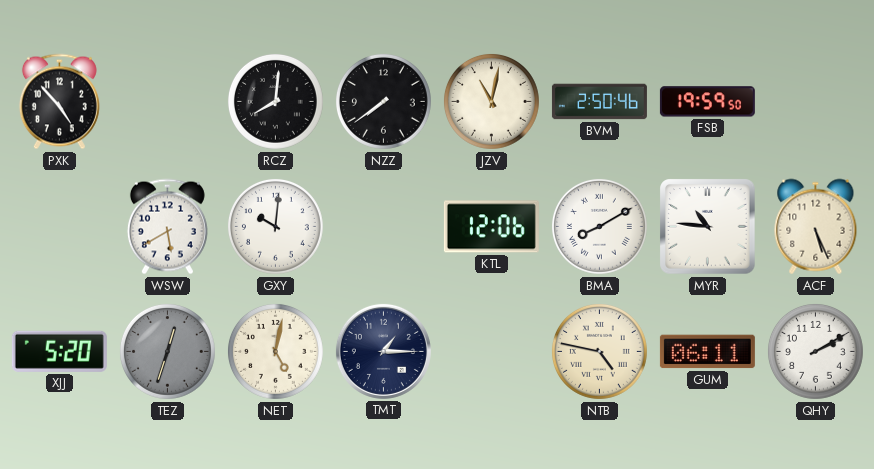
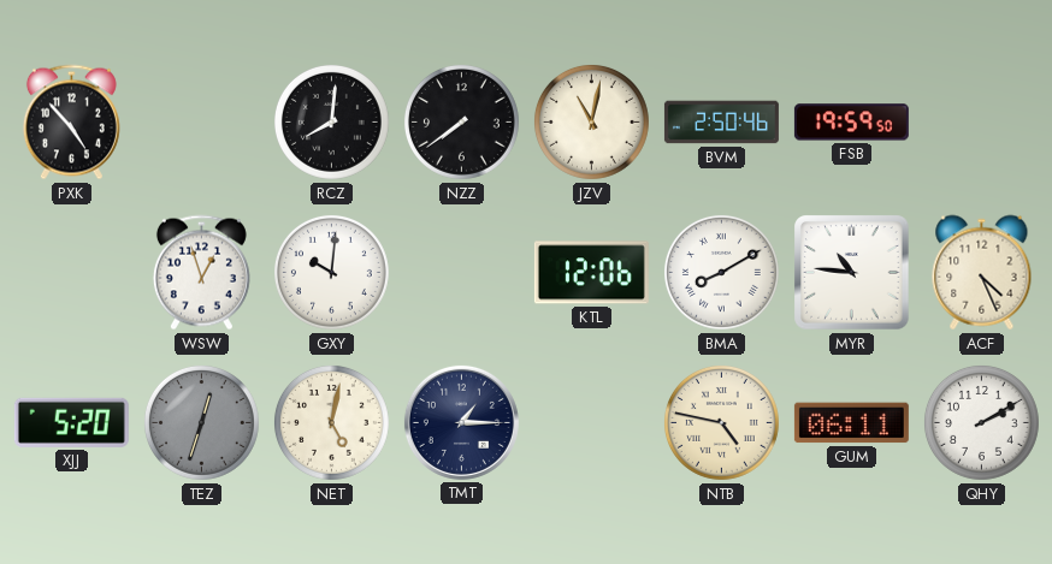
WSW: 5:40 -> 12:57 (201, 273)
ACF: 5:26 -> 4:26 (982, 273)
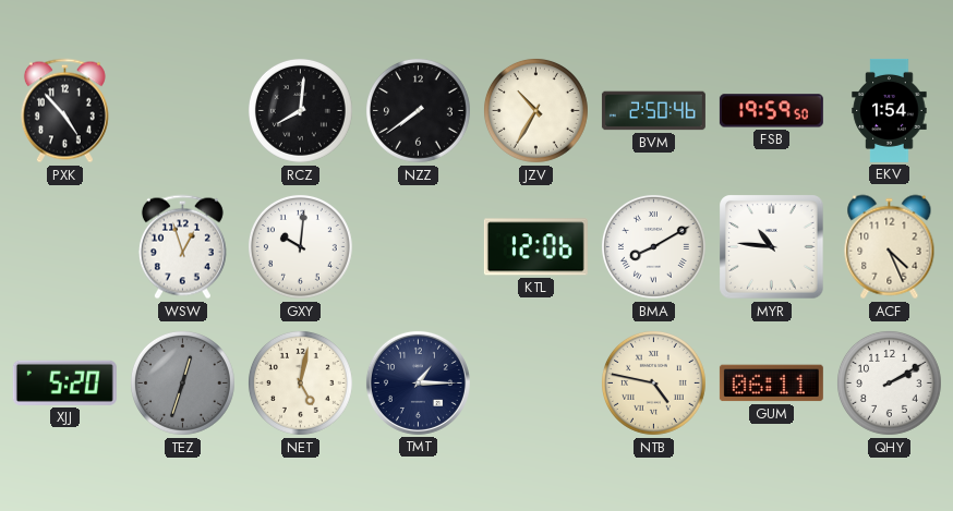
JZV: 11:02 -> 10:35 (535, 110)
EKV: none -> 1:54 (890, 110)
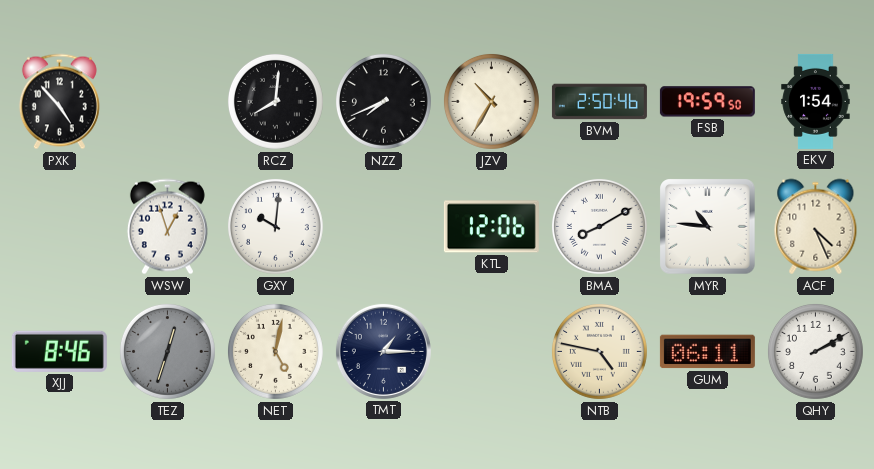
NZZ: 7:39 -> 7:41 (383, 101)
XJJ: 5:20 -> 8:46 (59, 351)
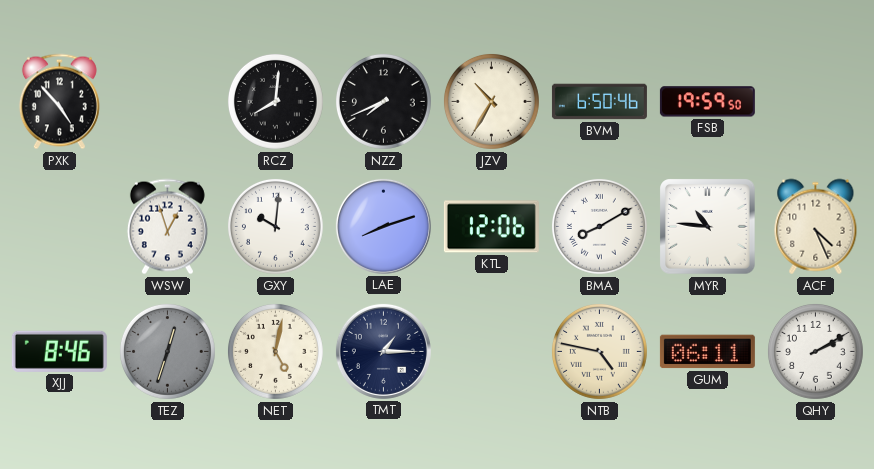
BVM: 2:50 -> 6:50 (599, 102)
EKV: 1:54 -> none (816, 101)
LAE: none -> 8:12 (383, 226)
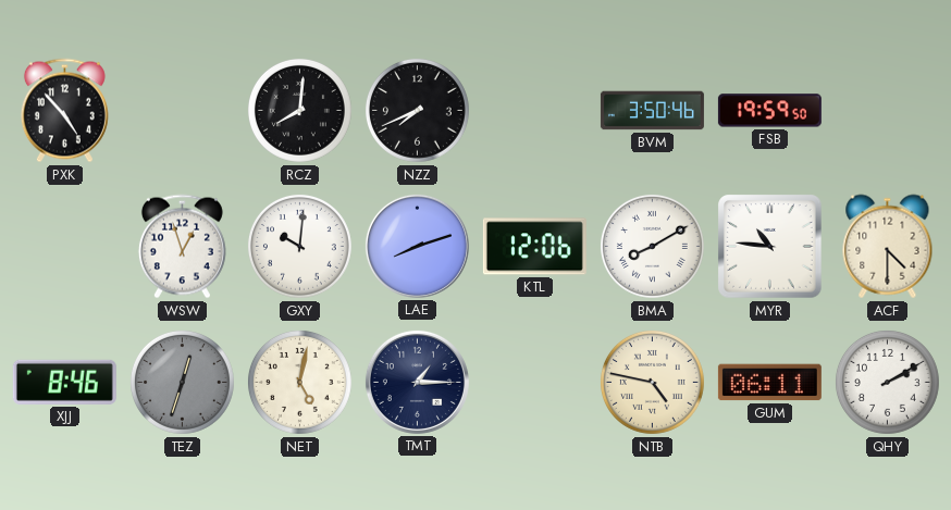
JZV: 10:35 -> none (491, 101)
BVM: 6:50 -> 3:50 (652, 111)
ACF: 4:26 -> 4:30 (888, 247)
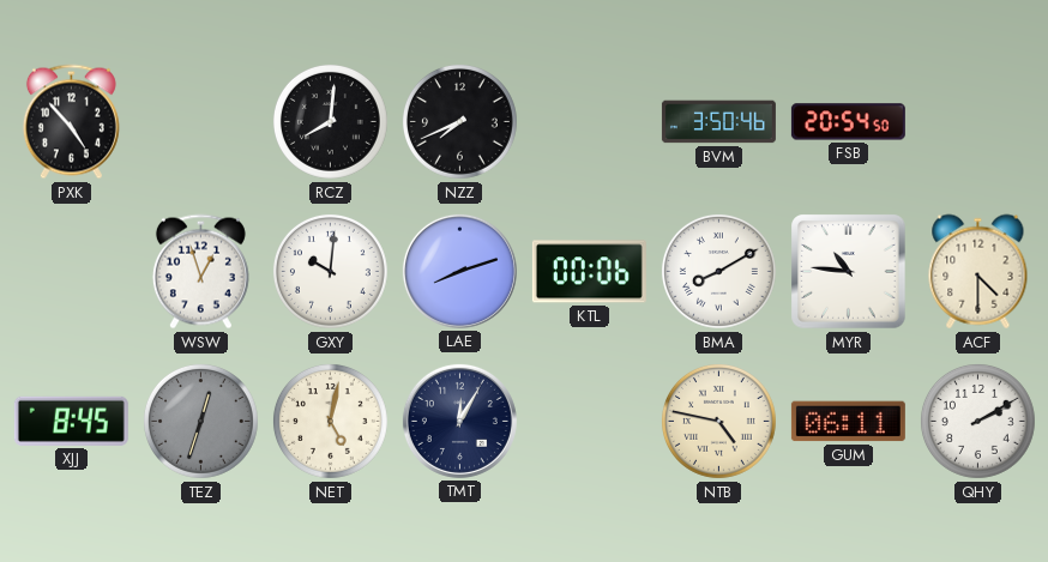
FSB: 19:59 -> 20:54 (848, 122)
KTL: 12:06 -> 00:06 (589, 272)
XJJ: 8:46 -> 8:45 (71, 421)
TMT: 1:15 -> 12:05 (459, 421)
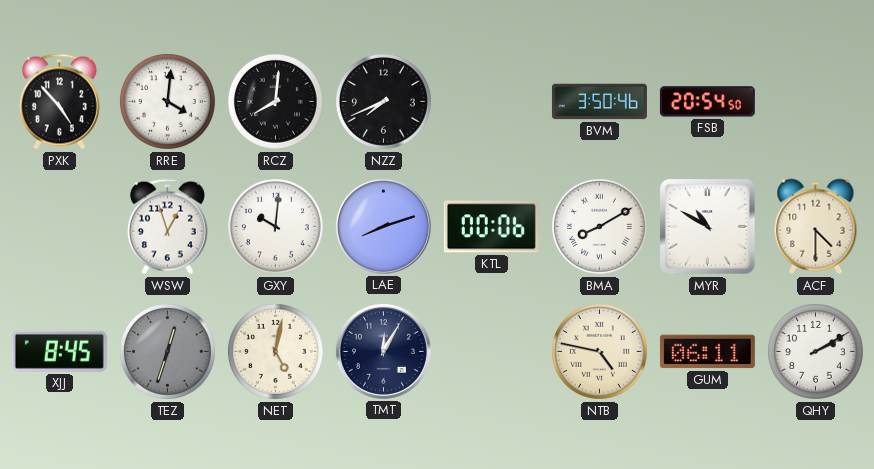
RRE: none -> 4:01 (167, 101)
MYR: 10:46 -> 10:50 (708, 227)
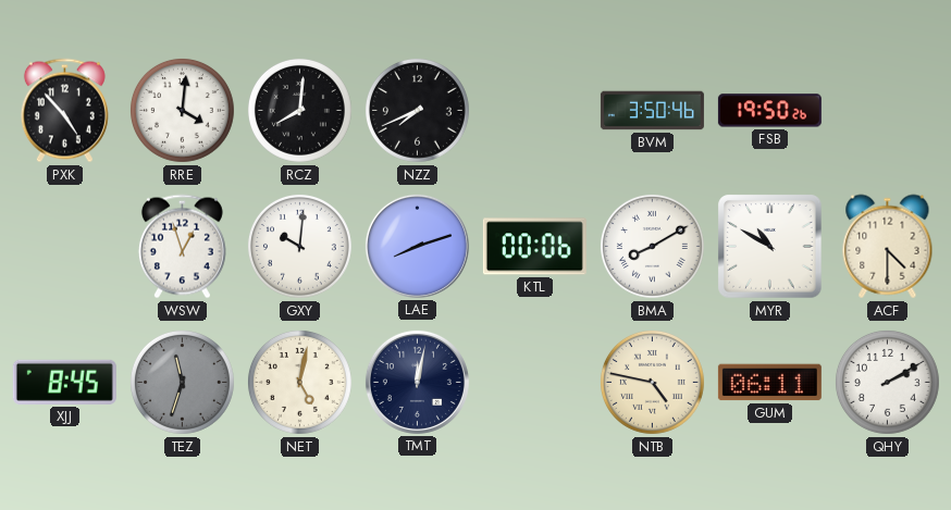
FSB: 20:54 -> 19:50 (769, 111)
TEZ: 12:33 -> 11:33 (182, 382)
TMT: 12:05 -> 12:02 (417, 382)
